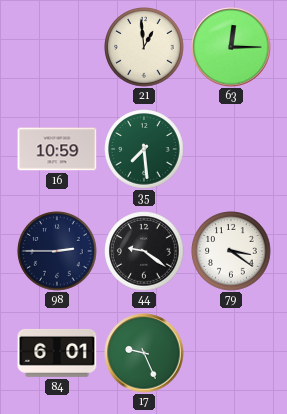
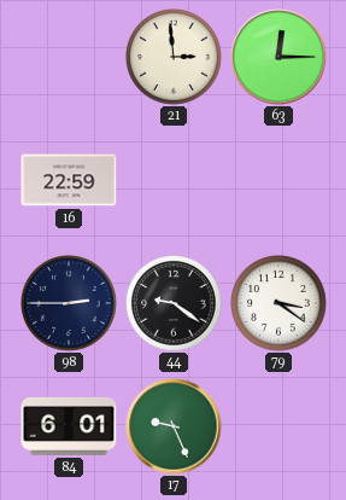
21: 12:59 -> 2:59 (174, 57)
16: 10:59 -> 22:59 (69, 180)
35: 7:29 -> none (144, 149)
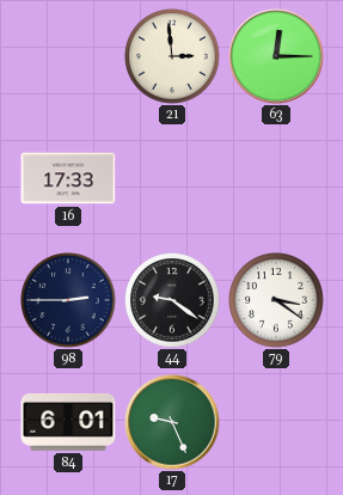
16: 22:59 -> 17:33 (68, 178)
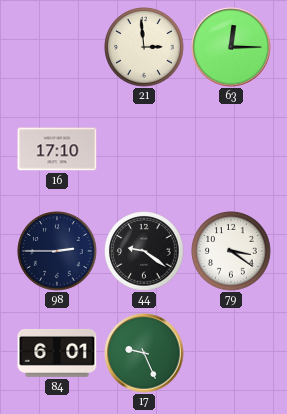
16: 17:33 -> 17:10 (57, 149)
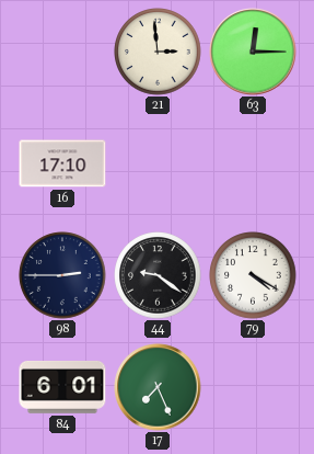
79: 3:21 -> 4:20 (253, 275)
17: 9:26 -> 7:26 (158, 387)
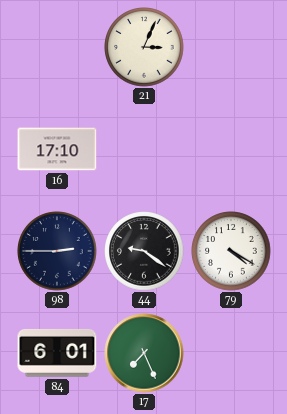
21: 2:59 -> 3:04 (144, 47)
63: 12:15 -> none (253, 52)
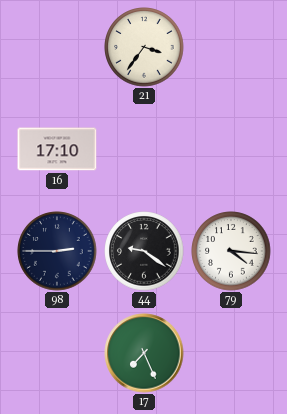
21: 3:04 -> 3:36 (144, 47)
79: 4:20 -> 4:16 (231, 251)
84: 6:01 -> none (57, 353)
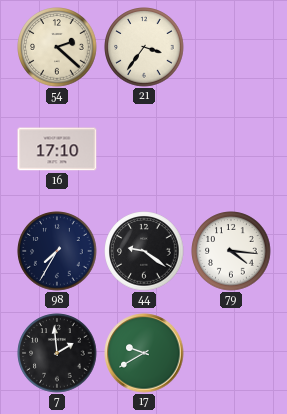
54: none -> 2:22 (57, 47)
98: 2:45 -> 7:35 (57, 251)
7: none -> 1:59 (57, 353)
17: 7:26 -> 9:40 (144, 353)
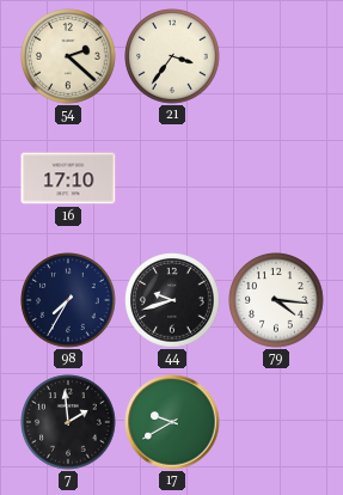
44: 9:21 -> 9:42 (172, 300)
